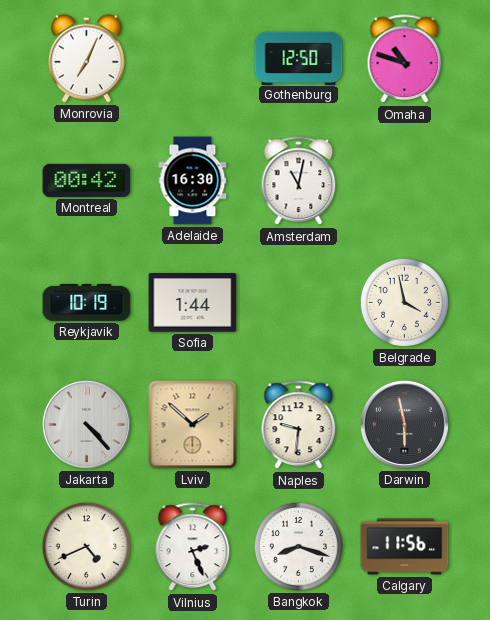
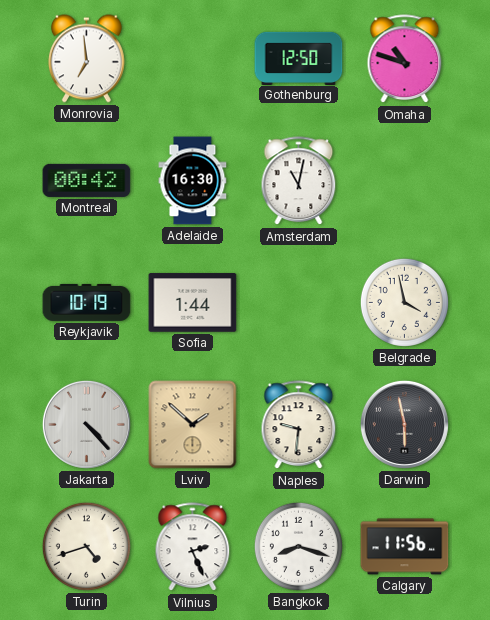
Monrovia: 7:04 -> 6:59 (87, 59)
Turin: 4:41 -> 4:42 (86, 546)
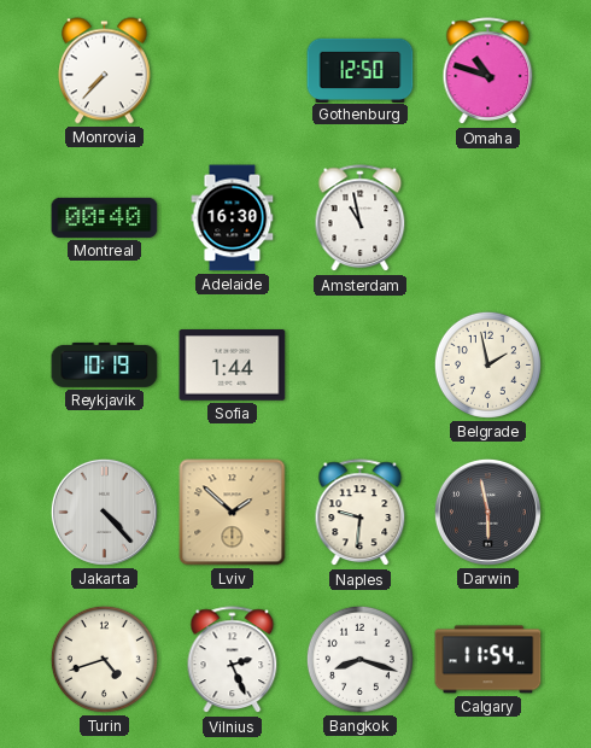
Monrovia: 6:59 -> 7:37 (105, 71)
Montreal: 00:42 -> 00:40 (105, 217)
Amsterdam: 11:02 -> 10:58 (361, 218)
Belgrade: 3:58 -> 1:58 (487, 364)
Calgary: 11:56 -> 11:54 (488, 660)
